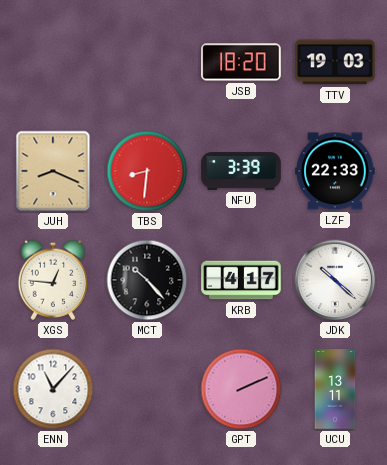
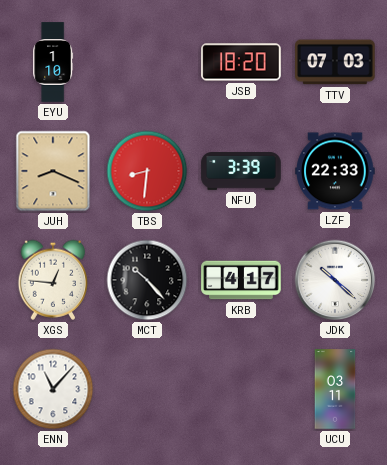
EYU: none -> 1:10 (53, 62)
TTV: 19:03 -> 07:03 (335, 62)
GPT: 2:11 -> none (241, 389)
UCU: 13:11 -> 03:11 (335, 389)
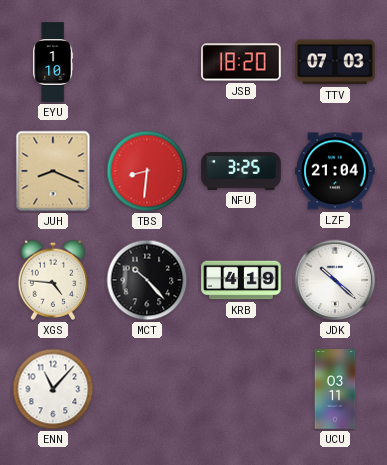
NFU: 3:39 -> 3:25 (241, 171)
LZF: 22:33 -> 21:04 (335, 171)
XGS: 12:46 -> 4:46 (52, 280)
KRB: 4:17 -> 4:19 (241, 280)
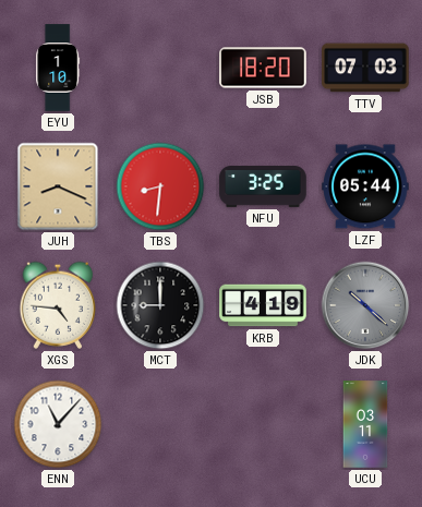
LZF: 21:04 -> 05:44 (365, 186)
MCT: 10:23 -> 9:00 (160, 305)
JDK dial: white -> grey (365, 305)
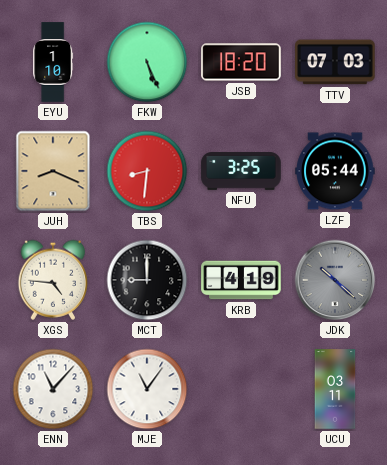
FKW: none -> 5:26 (147, 62)
MJE: none -> 11:06 (147, 389)
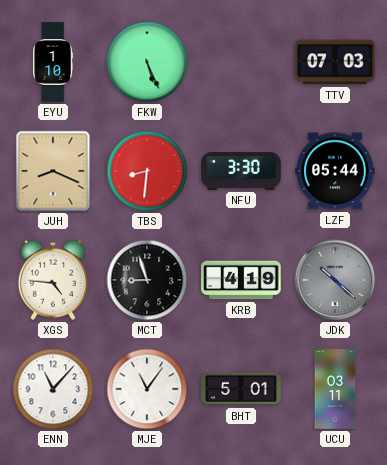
JSB: 18:20 -> none (241, 62)
NFU: 3:25 -> 3:30 (241, 171)
MCT: 9:00 -> 8:57 (147, 280)
BHT: none -> 5:01 (241, 389)
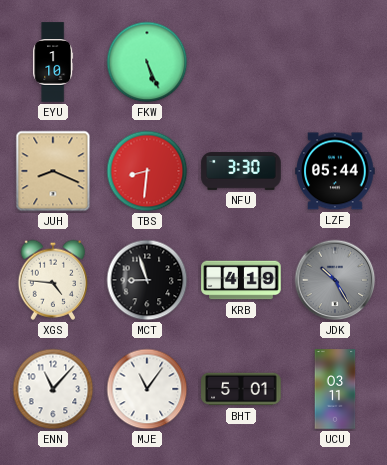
TTV: 07:03 -> none (335, 62)
JDK: 10:22 -> 10:25 (335, 280)
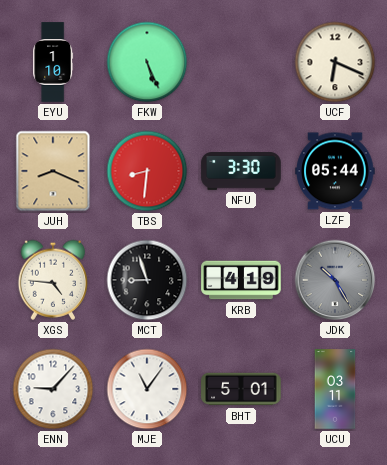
UCF: none -> 6:19 (335, 62)
ENN: 11:07 -> 9:07 (53, 389)
